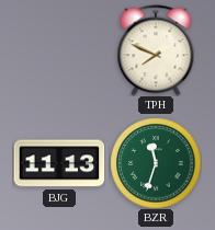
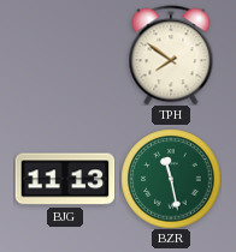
TPH: 7:49 -> 7:51 (171, 55)
BZR: 11:33 -> 11:28 (171, 179)
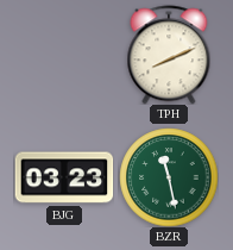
TPH: 7:51 -> 8:11 (169, 55)
BJG: 11:13 -> 03:23 (64, 177)
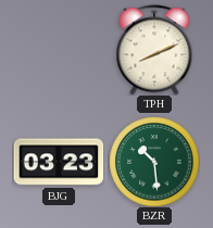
BZR: 11:28 -> 10:29 (154, 162)
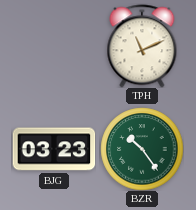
TPH: 8:11 -> 11:11 (142, 46)
BZR: 10:29 -> 10:24 (142, 149)
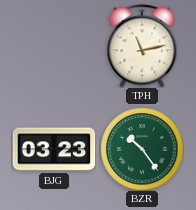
TPH: 11:11 -> 11:13 (142, 46)
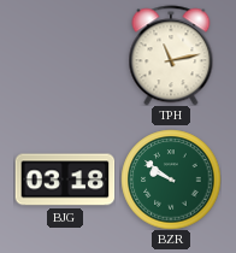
BJG: 03:23 -> 03:18 (65, 180)
BZR: 10:24 -> 9:51 (171, 180)
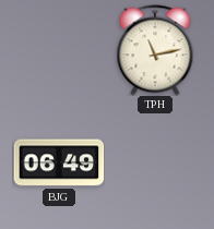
BJG: 03:18 -> 06:49 (59, 162)
BZR: 9:51 -> none (171, 180)
